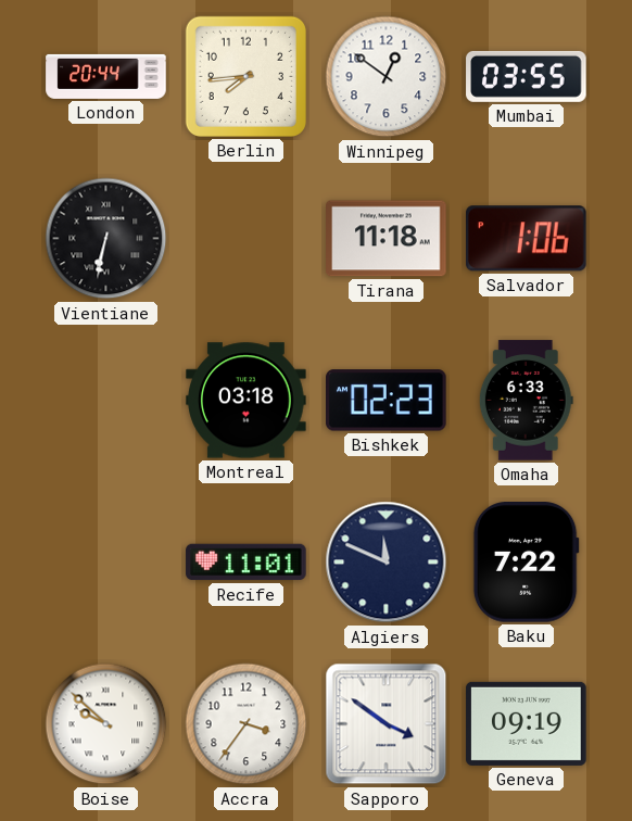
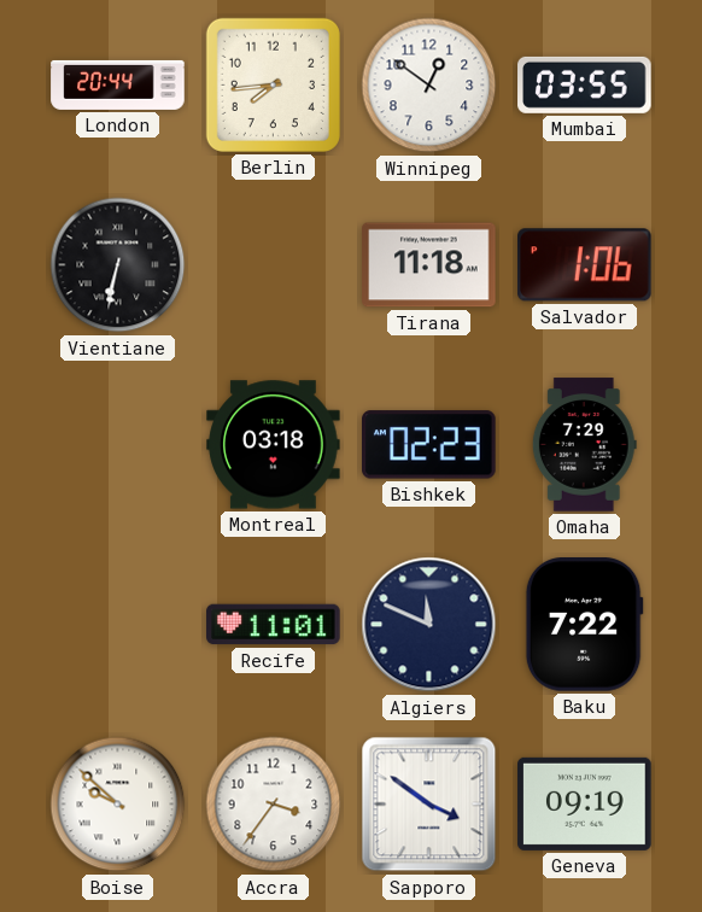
Omaha: 6:33 -> 7:29 (584, 445)
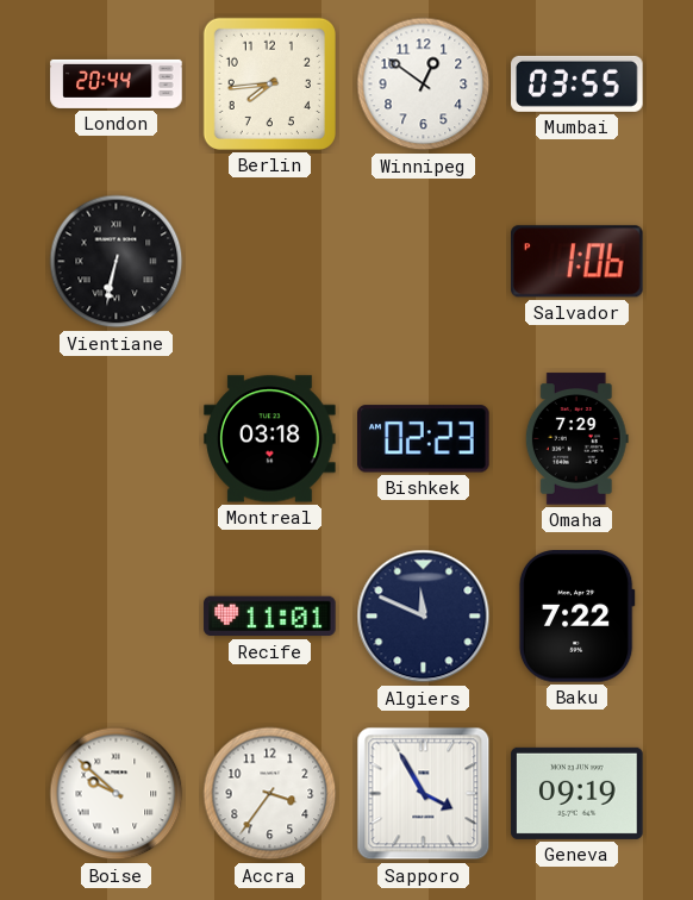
Tirana: 11:18 -> none (429, 265)
Sapporo: 3:51 -> 3:55 (424, 794)
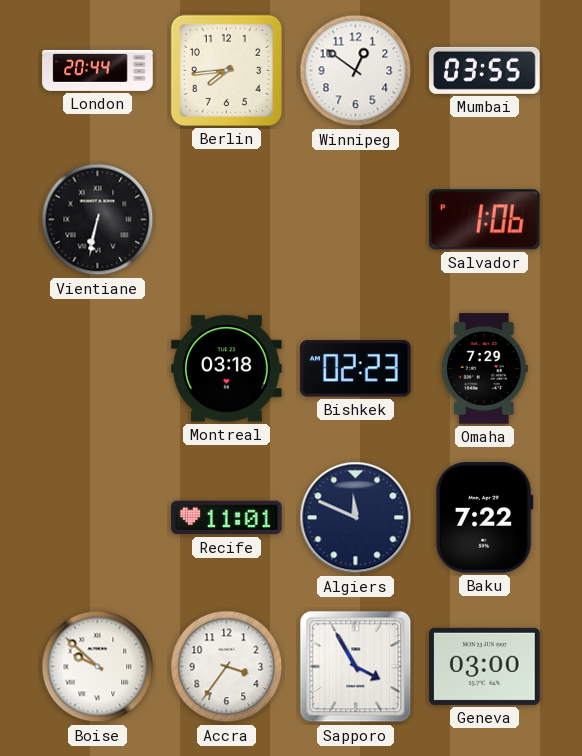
Geneva: 09:19 -> 03:00 (485, 666)
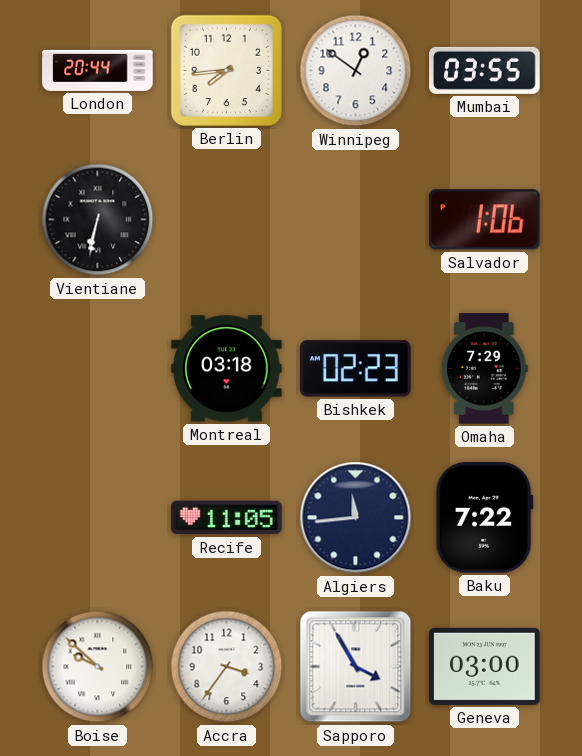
Recife: 11:01 -> 11:05 (227, 518)
Algiers: 11:49 -> 11:44 (356, 518)
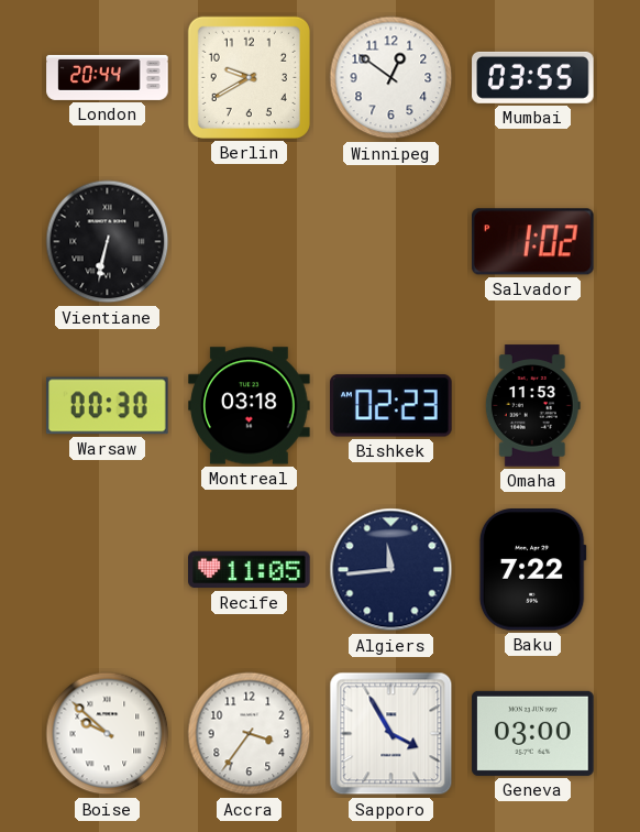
Berlin: 7:44 -> 9:40 (249, 77)
Salvador: 1:06 -> 1:02 (533, 242)
Warsaw: none -> 00:30 (108, 406)
Omaha: 7:29 -> 11:53 (532, 406)
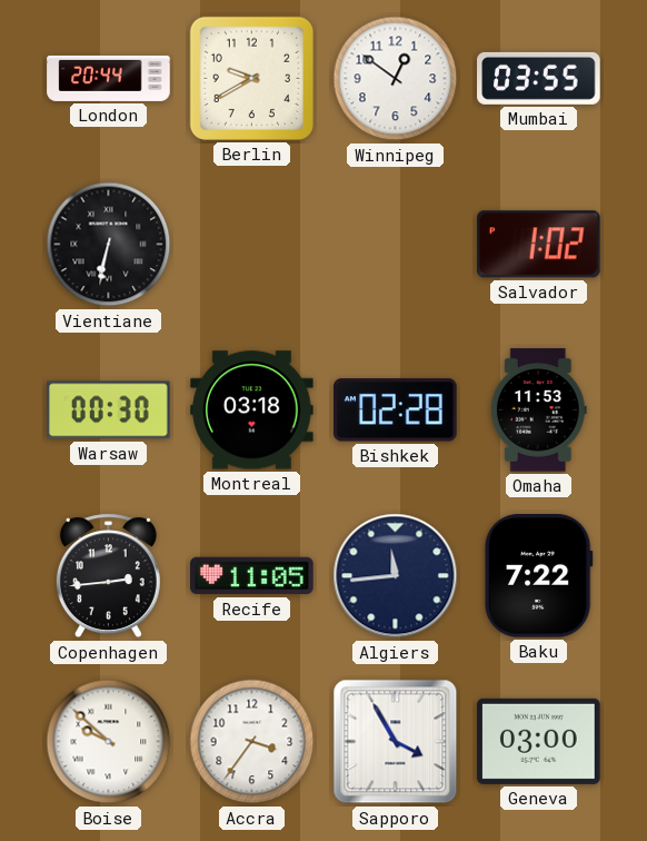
Bishkek: 02:23 -> 02:28 (396, 410)
Copenhagen: none -> 2:44 (108, 576)
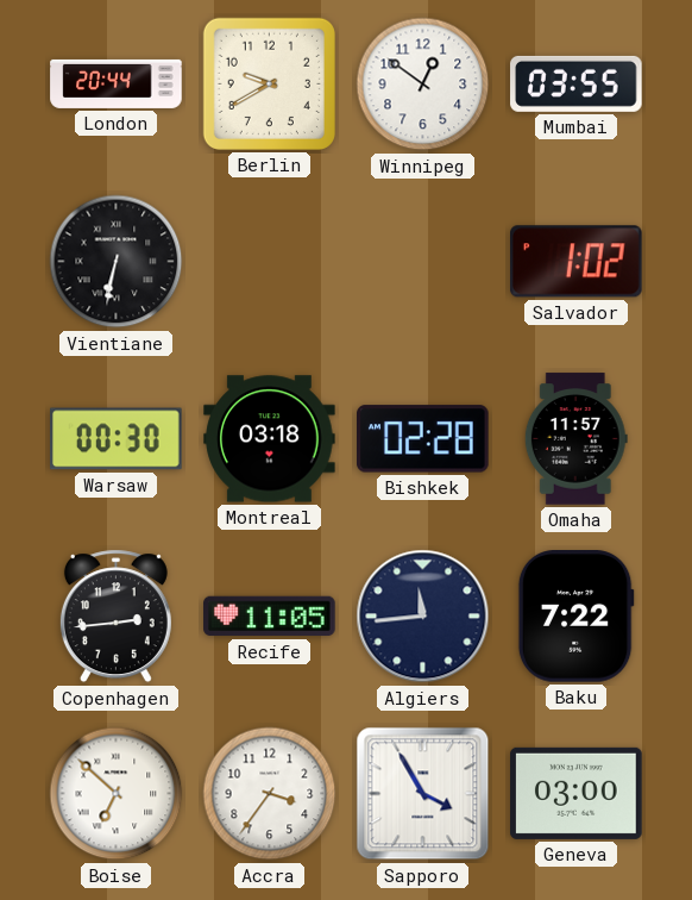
Omaha: 11:53 -> 11:57 (575, 439)
Boise: 9:52 -> 6:52 (117, 794)
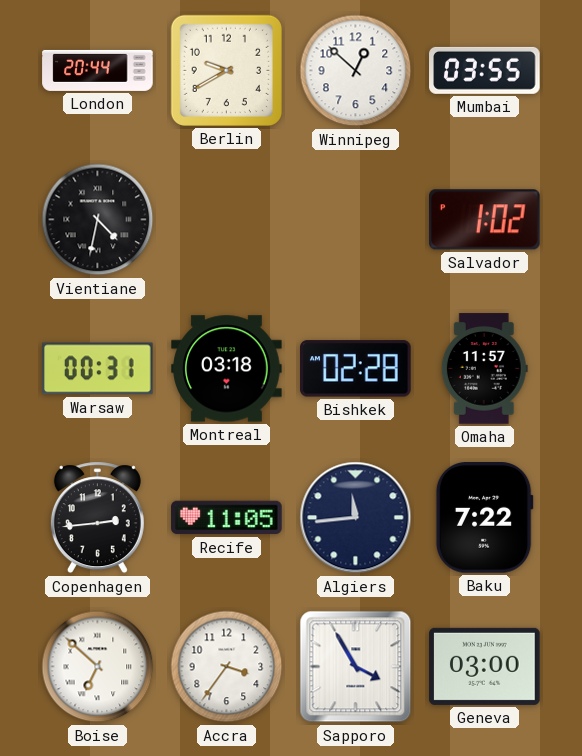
Winnipeg: 12:51 -> 12:52 (356, 71)
Vientiane: 6:32 -> 4:32 (98, 220)
Warsaw: 00:30 -> 00:31 (98, 369)
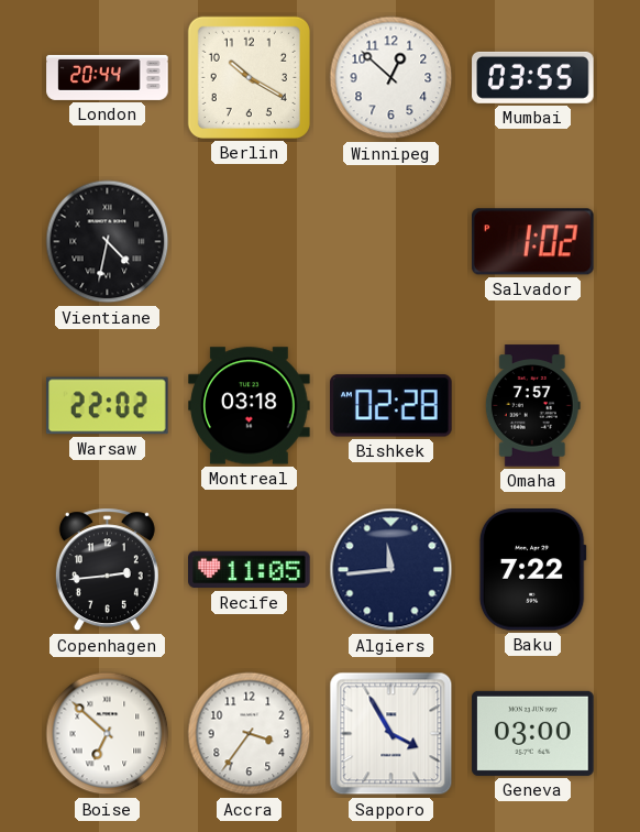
Berlin: 9:40 -> 10:20 (249, 77)
Warsaw: 00:31 -> 22:02 (108, 406)
Omaha: 11:57 -> 7:57 (532, 406)
